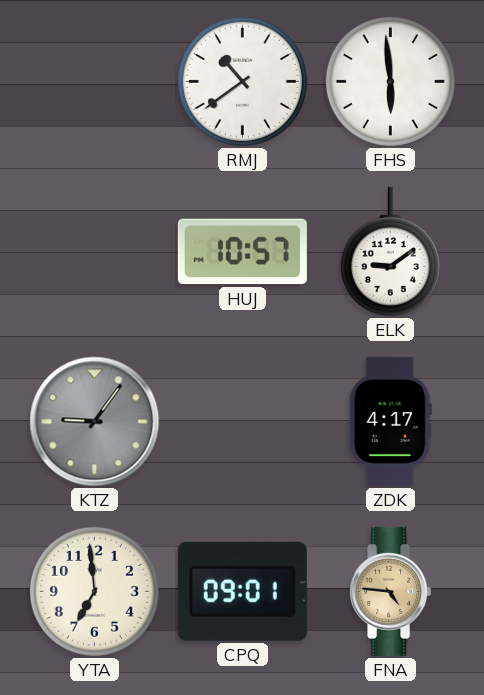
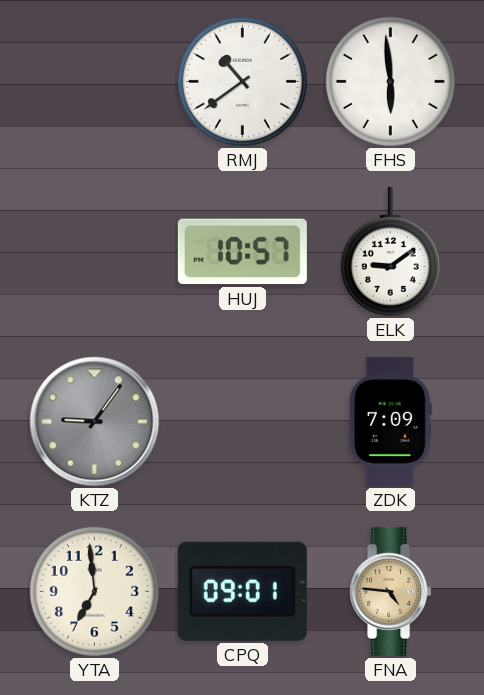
ZDK: 4:17 -> 7:09 (390, 421)
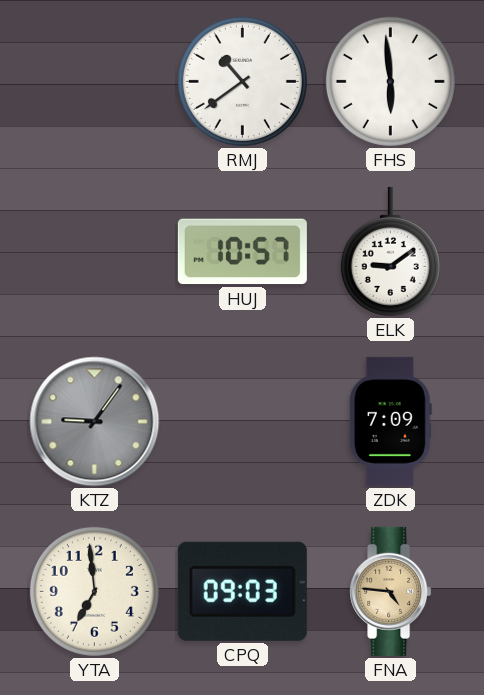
CPQ: 09:01 -> 09:03 (242, 591)
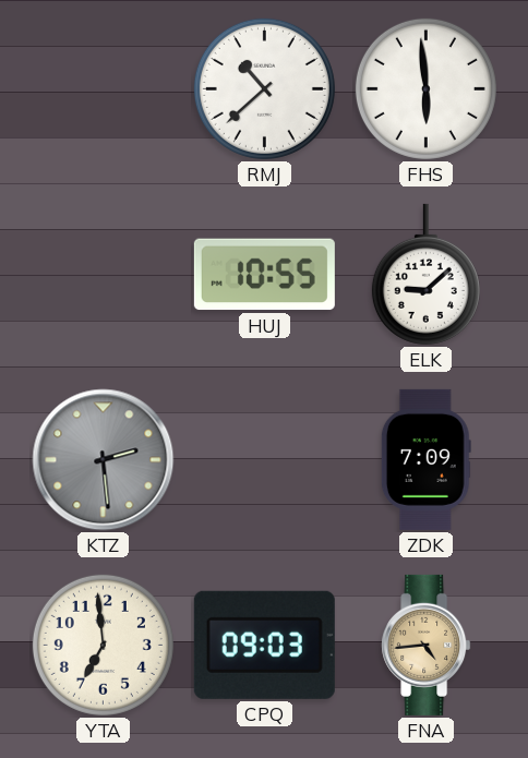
RMJ: 10:39 -> 10:38 (264, 88)
HUJ: 10:57 -> 10:55 (264, 275)
ELK: 9:09 -> 9:08 (425, 274)
KTZ: 9:06 -> 2:29 (104, 460)
FNA: 4:46 -> 4:44 (427, 645)
